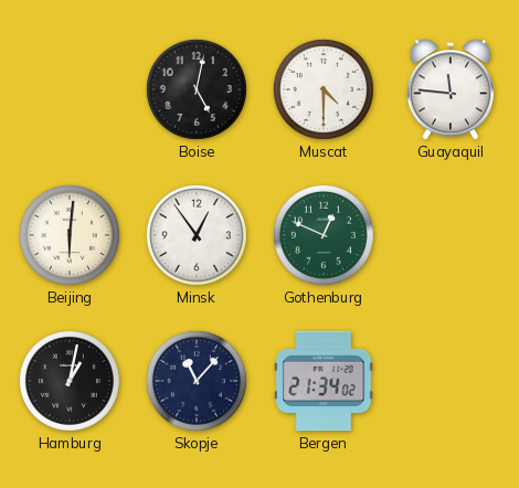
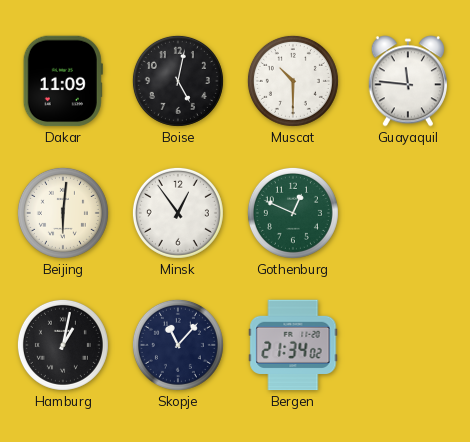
Dakar: none -> 11:09 (63, 81)
Muscat: 4:30 -> 10:30 (293, 81)
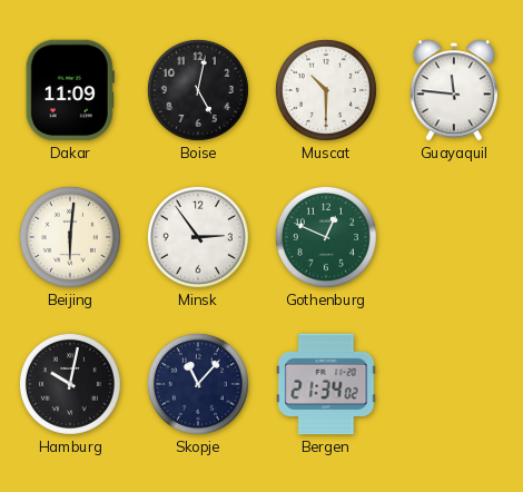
Minsk: 12:54 -> 2:54 (198, 237)
Hamburg: 1:02 -> 10:02 (70, 384)
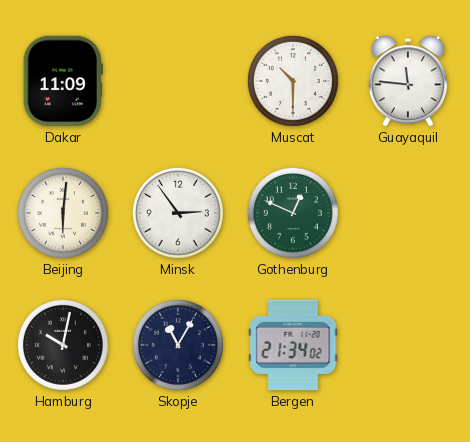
Boise: 5:02 -> none (198, 90)
Skopje: 11:07 -> 11:05 (178, 345)
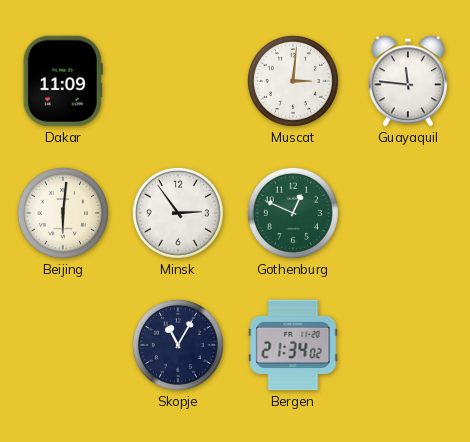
Muscat: 10:30 -> 3:01 (293, 81)
Hamburg: 10:02 -> none (63, 345)
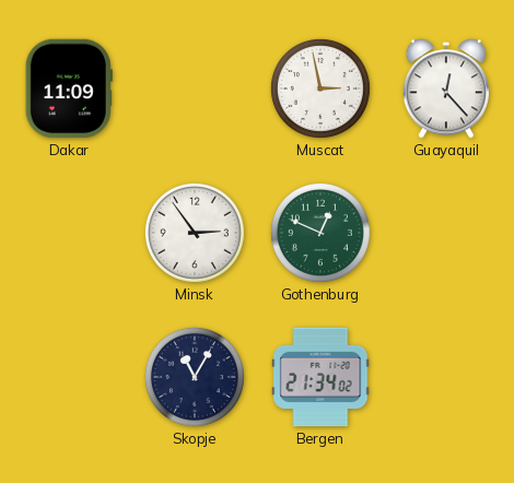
Muscat: 3:01 -> 2:58 (320, 89)
Guayaquil: 11:46 -> 12:23 (446, 89)
Beijing: 6:01 -> none (63, 213)
